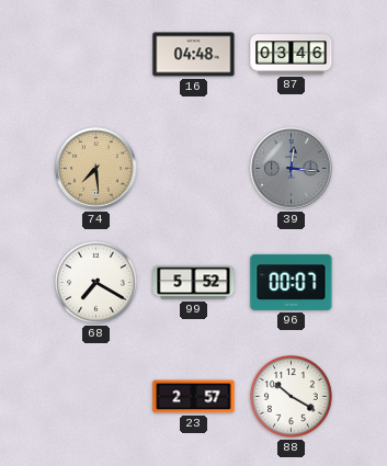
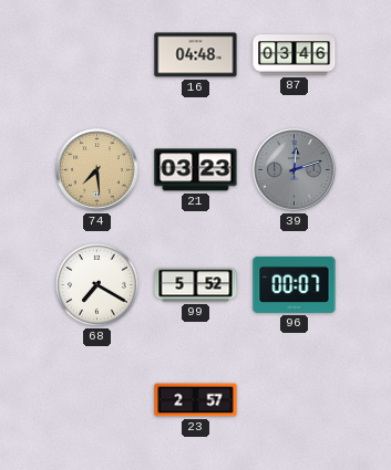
21: none -> 03:23 (196, 170)
39: 12:16 -> 12:12 (295, 170)
88: 10:20 -> none (292, 397)
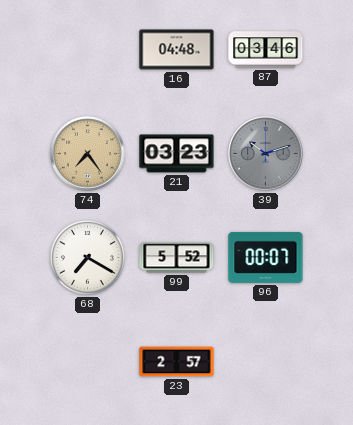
74: 7:29 -> 7:24 (88, 154)
39: 12:12 -> 10:12 (266, 154)
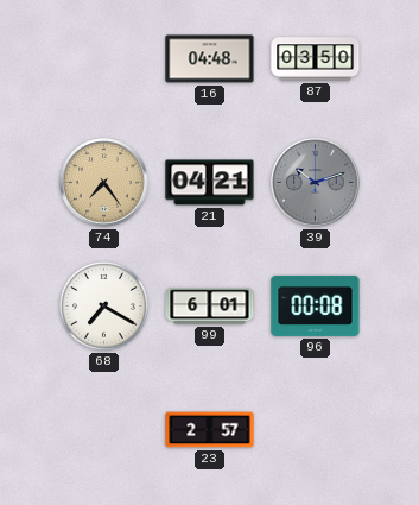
87: 03:46 -> 03:50 (316, 59)
21: 03:23 -> 04:21 (210, 183)
99: 5:52 -> 6:01 (210, 307)
96: 00:07 -> 00:08 (316, 305)
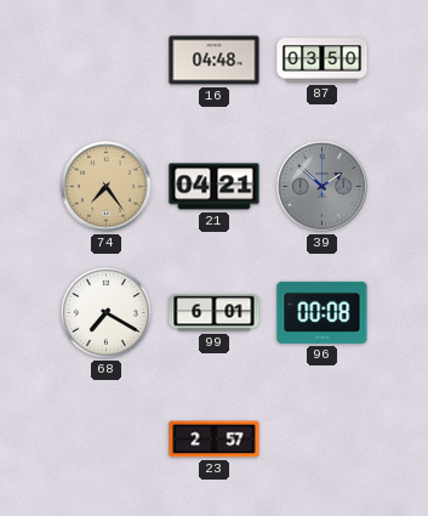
39: 10:12 -> 1:52 (323, 187)
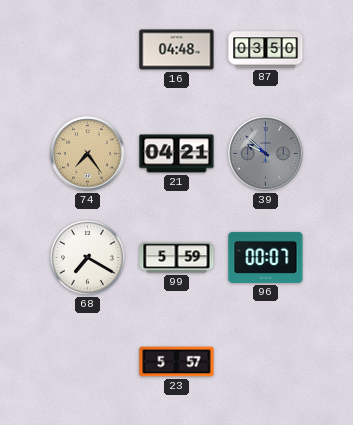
39: 1:52 -> 9:52 (266, 154)
99: 6:01 -> 5:59 (177, 258)
96: 00:08 -> 00:07 (266, 257)
23: 2:57 -> 5:57 (177, 362)
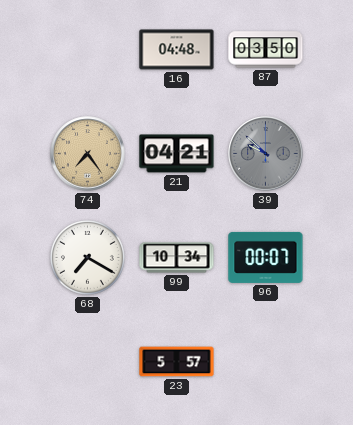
99: 5:59 -> 10:34 (177, 258)
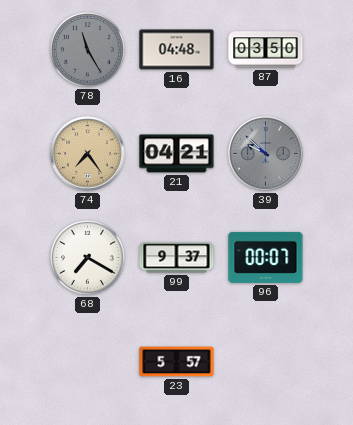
78: none -> 11:25 (88, 50)
99: 10:34 -> 9:37 (177, 258)
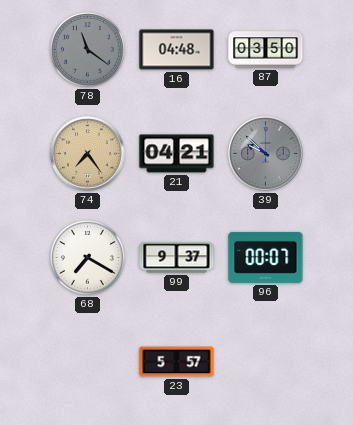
78: 11:25 -> 11:21 (88, 50)
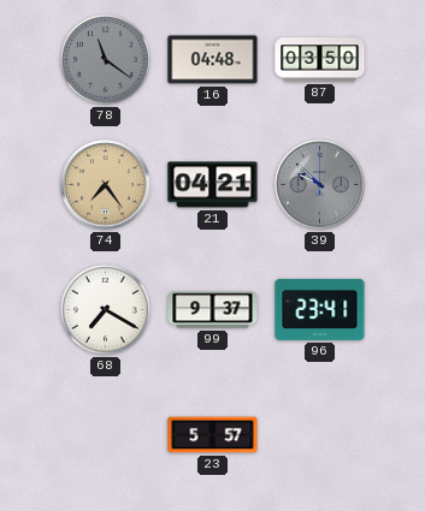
96: 00:07 -> 23:41 (320, 309)
